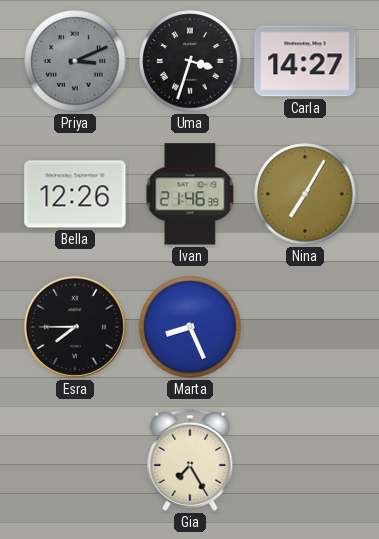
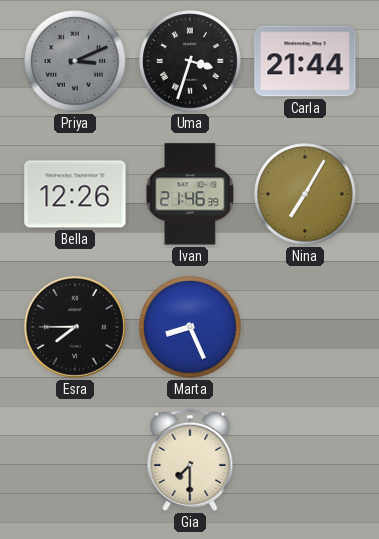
Carla: 14:27 -> 21:44 (305, 61)
Gia: 7:25 -> 7:30 (190, 460)
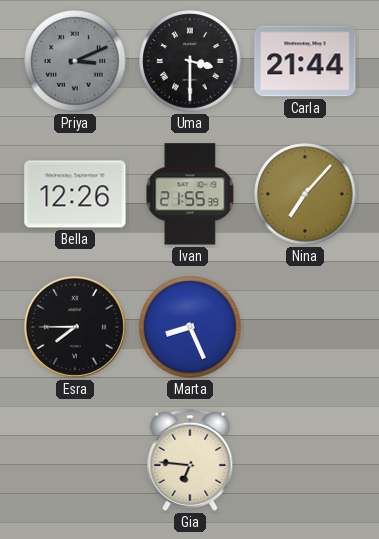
Uma: 3:33 -> 3:30 (190, 61)
Ivan: 21:46 -> 21:55 (190, 194)
Nina: 7:05 -> 7:07 (305, 194)
Gia: 7:30 -> 6:46 (190, 460)
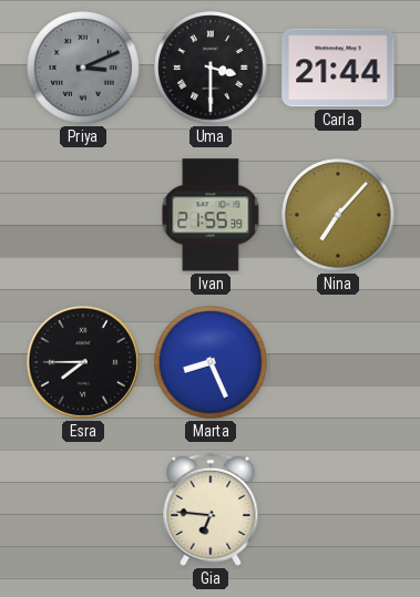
Bella: 12:26 -> none (75, 194)
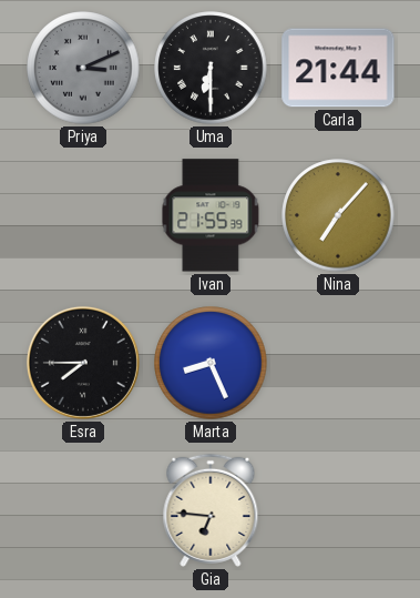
Uma: 3:30 -> 6:30 (211, 68)
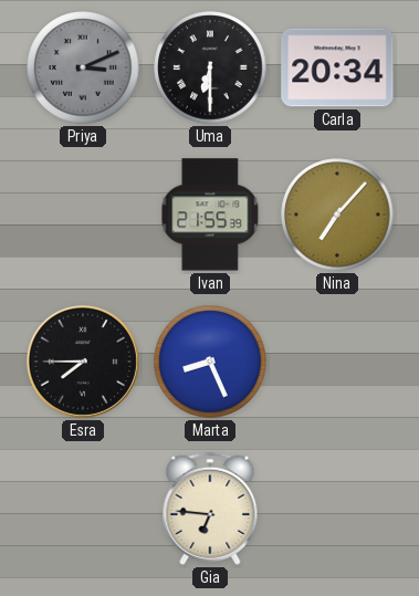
Carla: 21:44 -> 20:34 (337, 67)
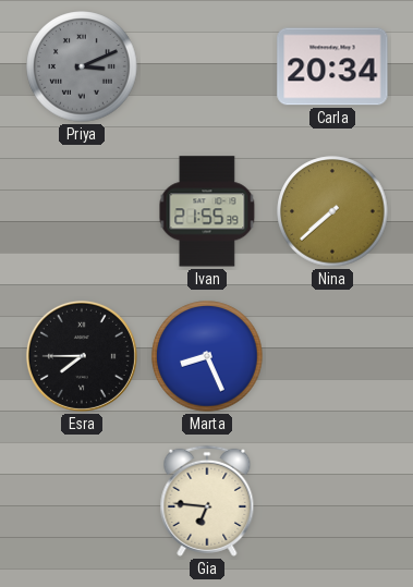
Uma: 6:30 -> none (210, 67)
Nina: 7:07 -> 7:38 (332, 211)
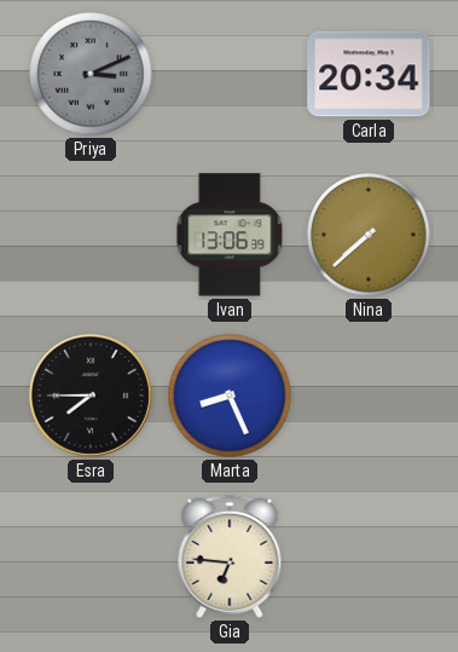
Ivan: 21:55 -> 13:06 (230, 235)
